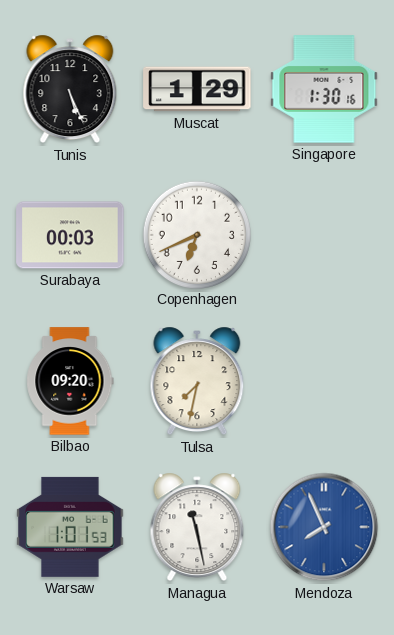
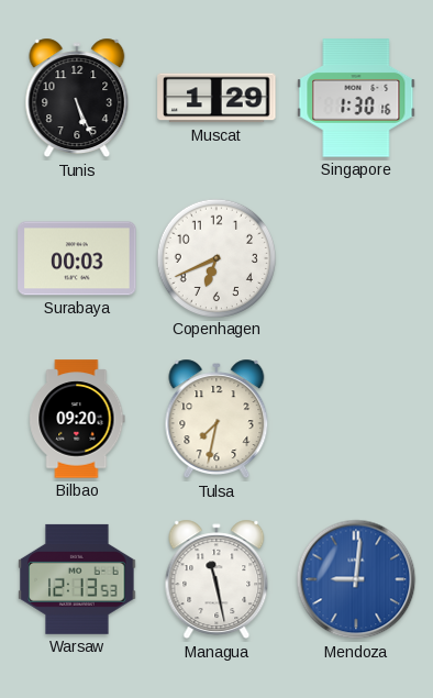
Warsaw: 1:01 -> 12:13 (77, 579)
Mendoza: 7:56 -> 9:01 (356, 579)
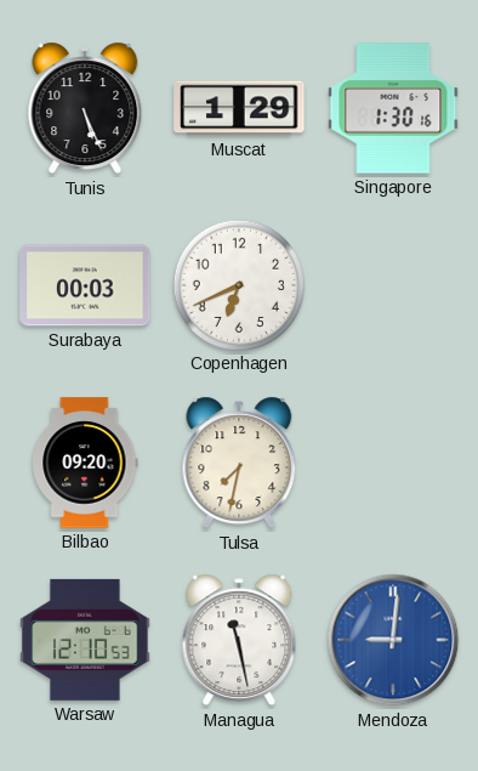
Warsaw: 12:13 -> 12:10 (85, 640)
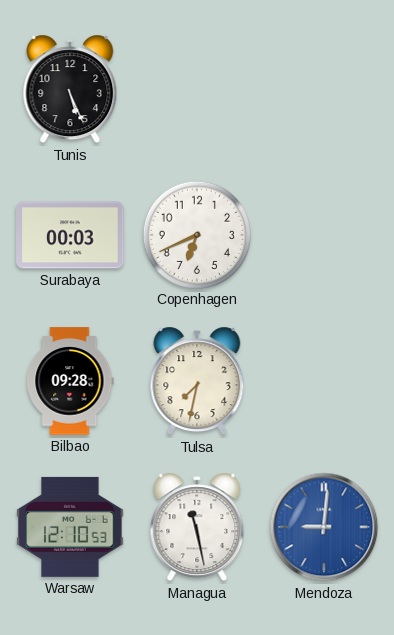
Muscat: 1:29 -> none (239, 108)
Singapore: 1:30 -> none (393, 108)
Bilbao: 09:20 -> 09:28 (70, 381)
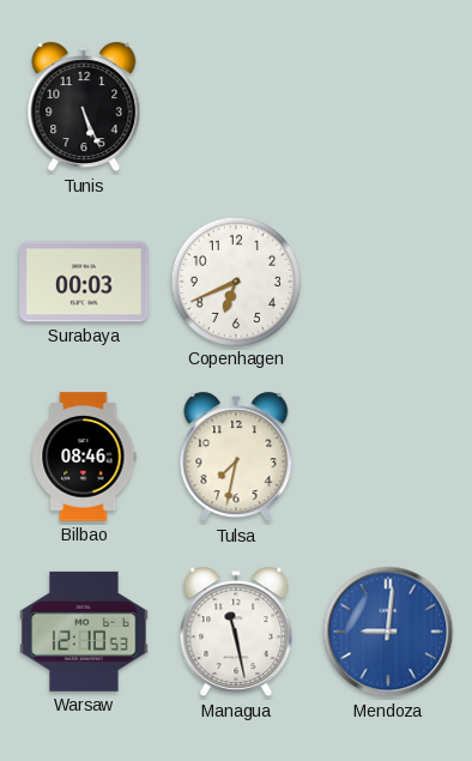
Bilbao: 09:28 -> 08:46 (84, 457)
